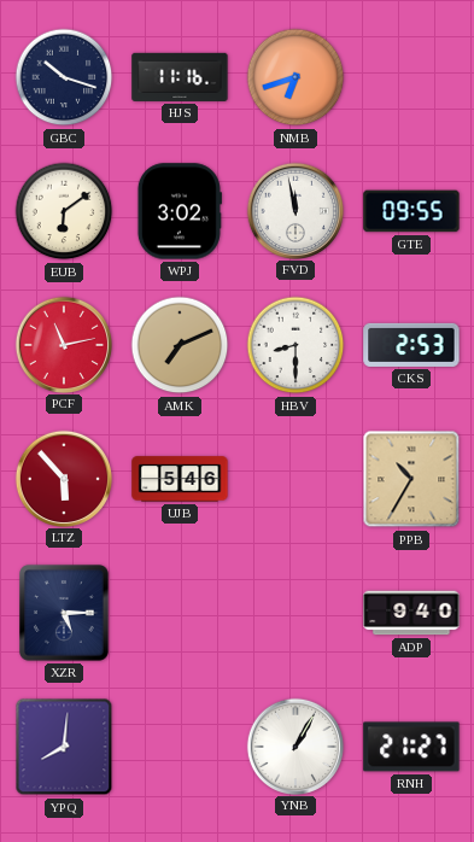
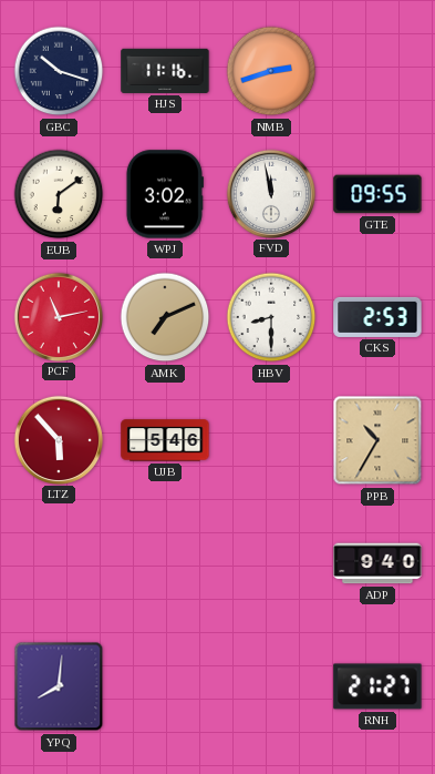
NMB: 6:42 -> 2:42 (271, 71)
XZR: 5:15 -> none (65, 613)
YNB: 1:05 -> none (294, 745)
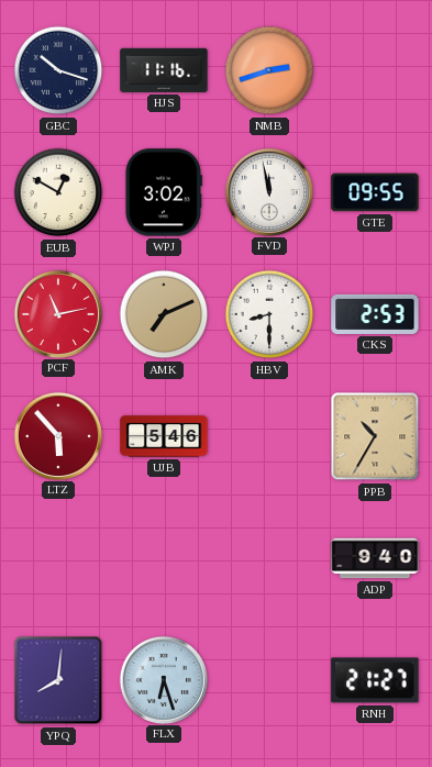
EUB: 6:09 -> 12:50 (58, 192)
FLX: none -> 6:27 (163, 679)
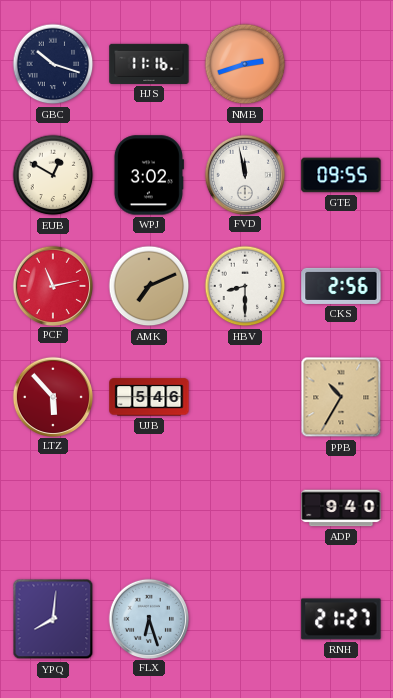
CKS: 2:53 -> 2:56 (341, 286)
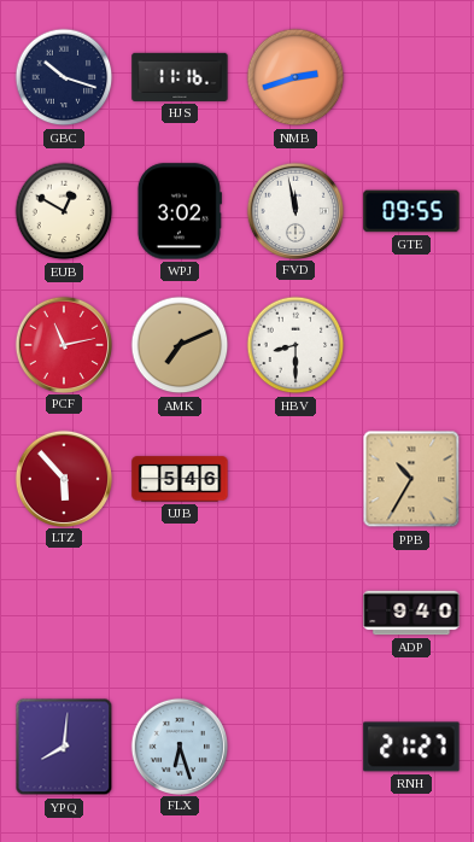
CKS: 2:56 -> none (341, 286)
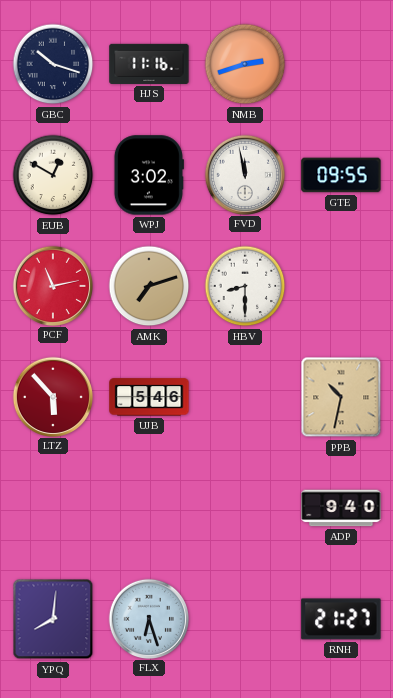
AMK: 7:11 -> 7:12 (149, 286)
PPB: 10:35 -> 10:32 (341, 397)
